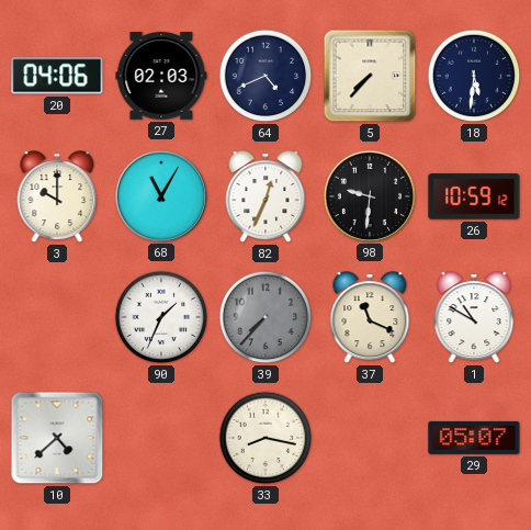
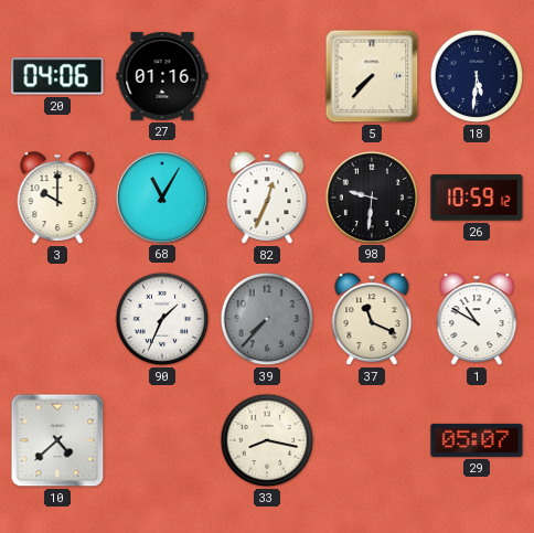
27: 02:03 -> 01:16 (162, 76)
64: 4:41 -> none (265, 76)
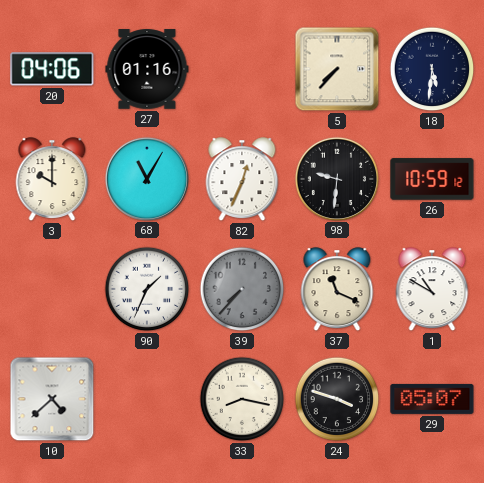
24: none -> 3:48 (337, 399)
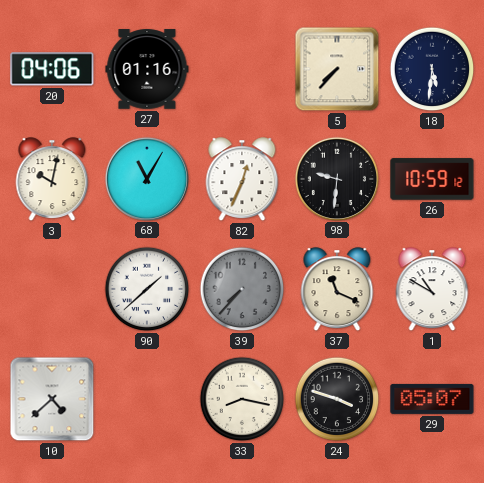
3: 10:00 -> 10:02 (52, 180)
90: 1:34 -> 1:38 (147, 289)
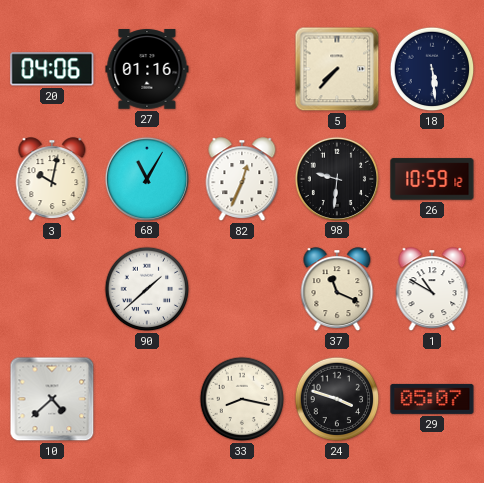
18: 5:31 -> 5:29 (432, 69)
39: 7:37 -> none (242, 289)
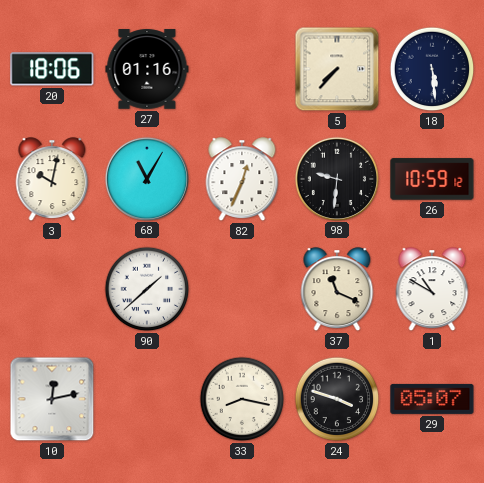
20: 04:06 -> 18:06 (52, 69)
10: 4:38 -> 12:13 (52, 399)
